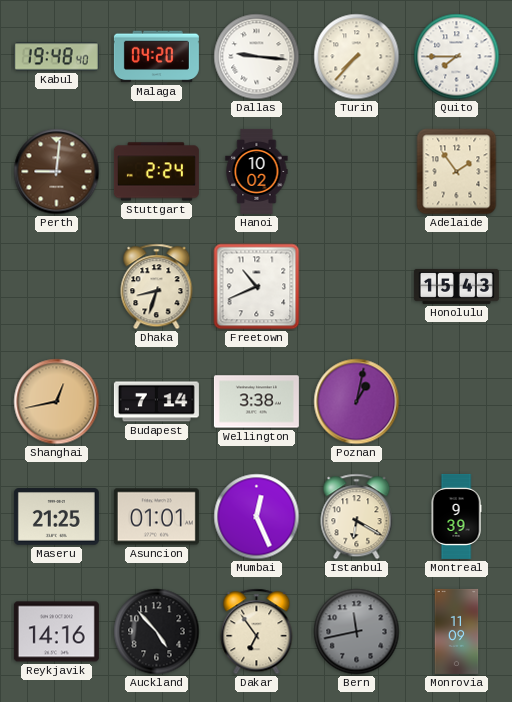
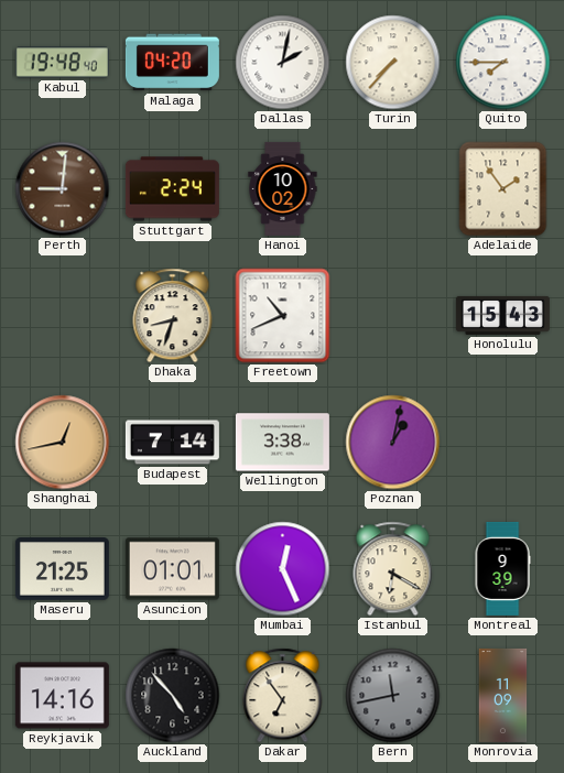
Dallas: 9:16 -> 2:02 (283, 63)
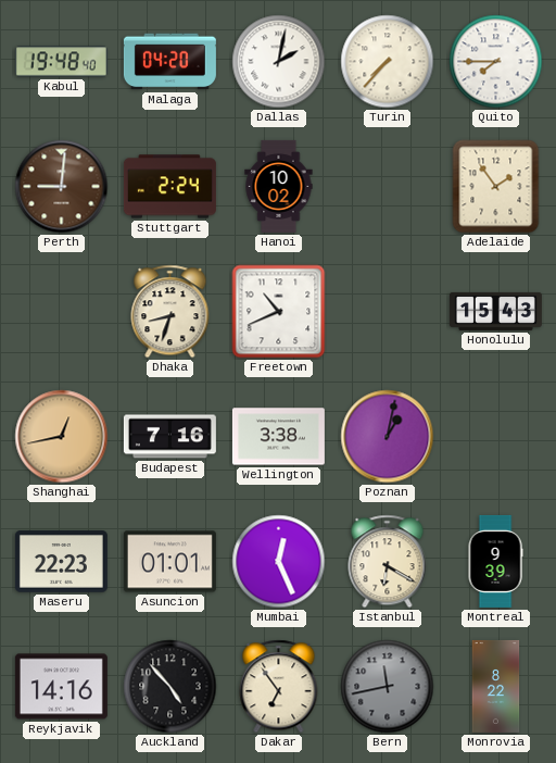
Budapest: 7:14 -> 7:16 (169, 437)
Maseru: 21:25 -> 22:23 (61, 562)
Monrovia: 11:09 -> 8:22 (496, 686)
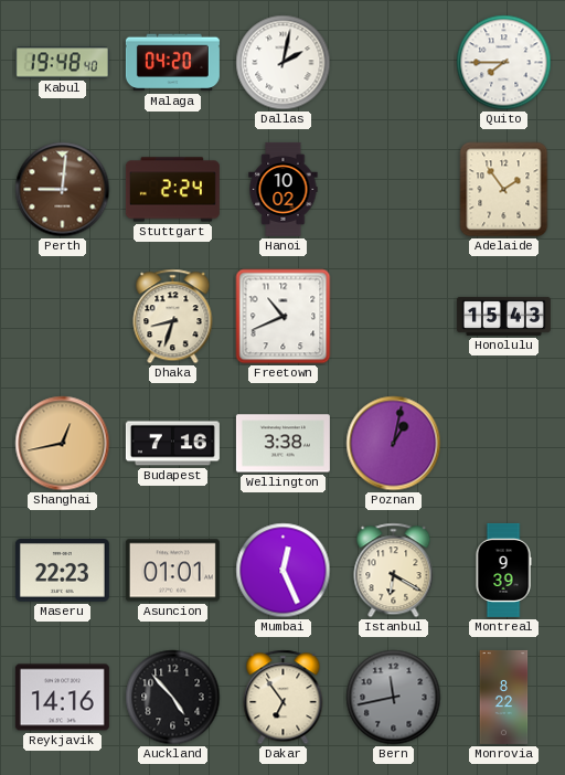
Turin: 7:37 -> none (388, 62)
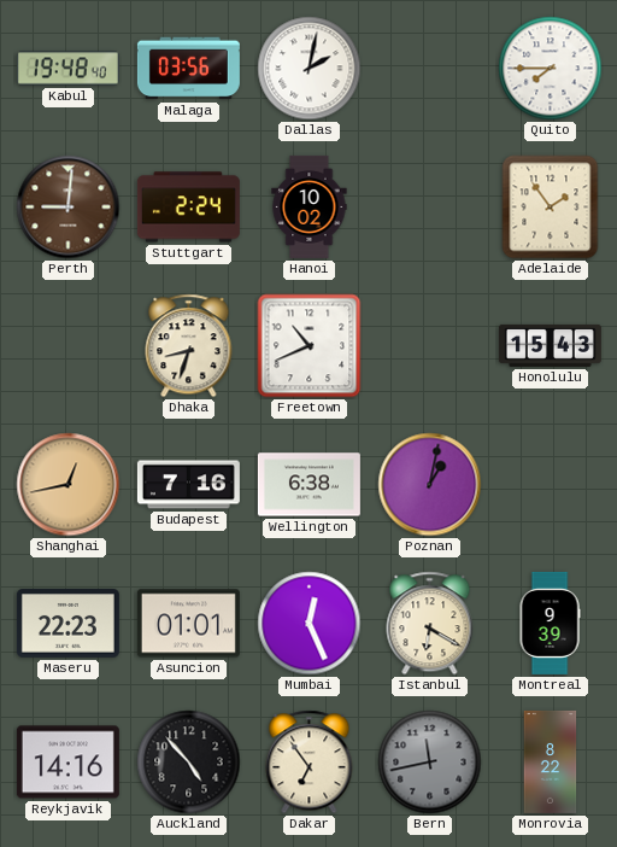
Malaga: 04:20 -> 03:56 (188, 69)
Wellington: 3:38 -> 6:38 (308, 485)
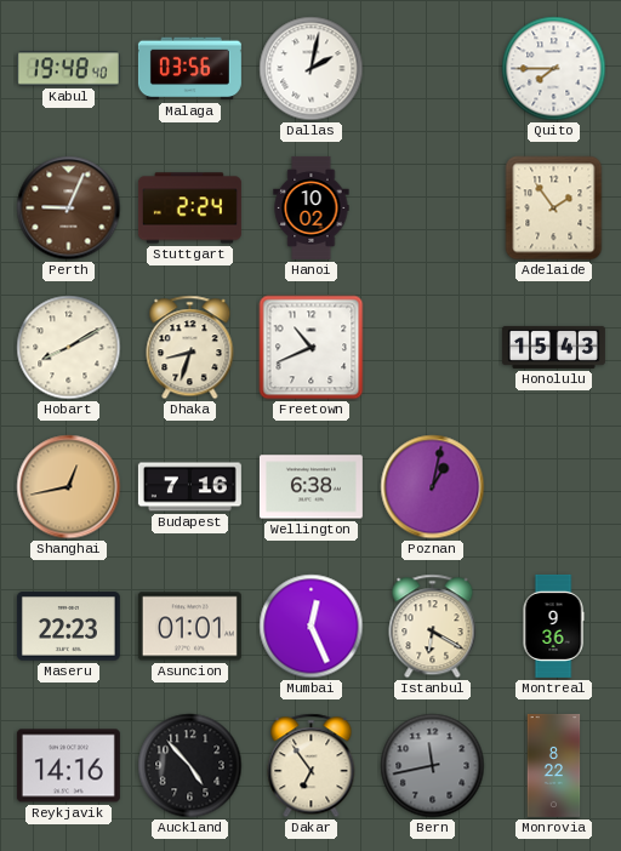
Perth: 9:01 -> 9:04 (69, 209)
Hobart: none -> 8:10 (69, 348)
Montreal: 9:39 -> 9:36 (553, 626)
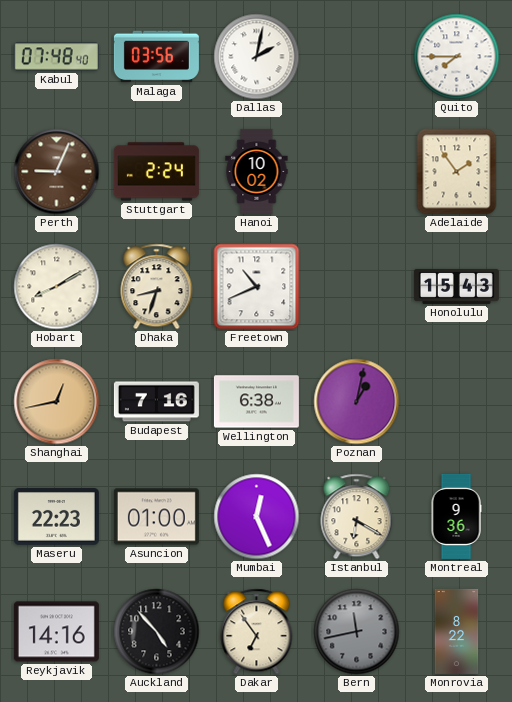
Kabul: 19:48 -> 07:48 (56, 57)
Asuncion: 01:01 -> 01:00 (156, 517)
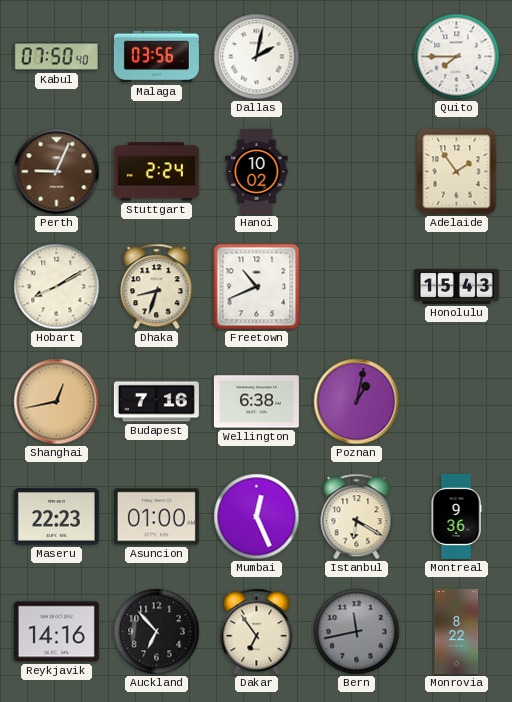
Kabul: 07:48 -> 07:50 (56, 57)
Auckland: 4:53 -> 6:53 (157, 632)
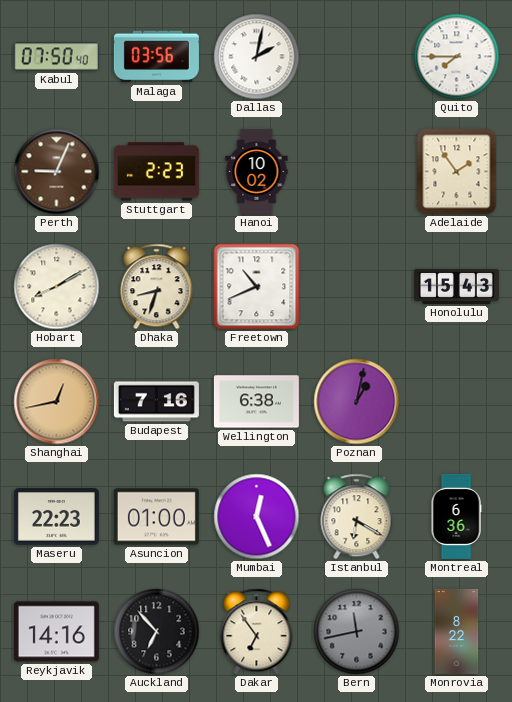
Stuttgart: 2:24 -> 2:23 (156, 172)
Montreal: 9:36 -> 6:36 (456, 516)
